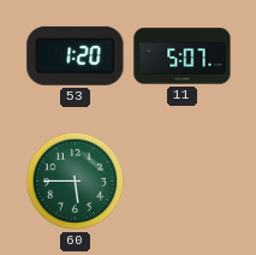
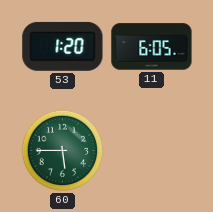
11: 5:07 -> 6:05 (152, 47)
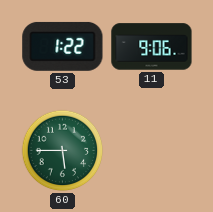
53: 1:20 -> 1:22 (63, 46)
11: 6:05 -> 9:06 (152, 47)
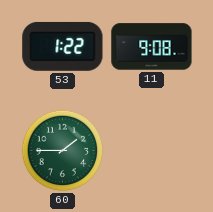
11: 9:06 -> 9:08 (152, 47)
60: 5:45 -> 1:45 (63, 151)
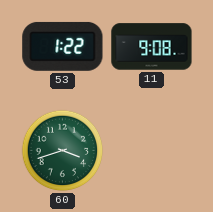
60: 1:45 -> 3:42 (63, 151)
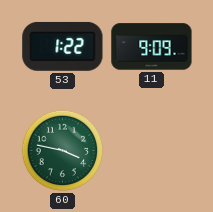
11: 9:08 -> 9:09 (152, 47)
60: 3:42 -> 3:47 (63, 151)
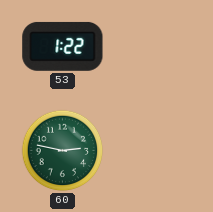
11: 9:09 -> none (152, 47)
60: 3:47 -> 2:47 (63, 151)
